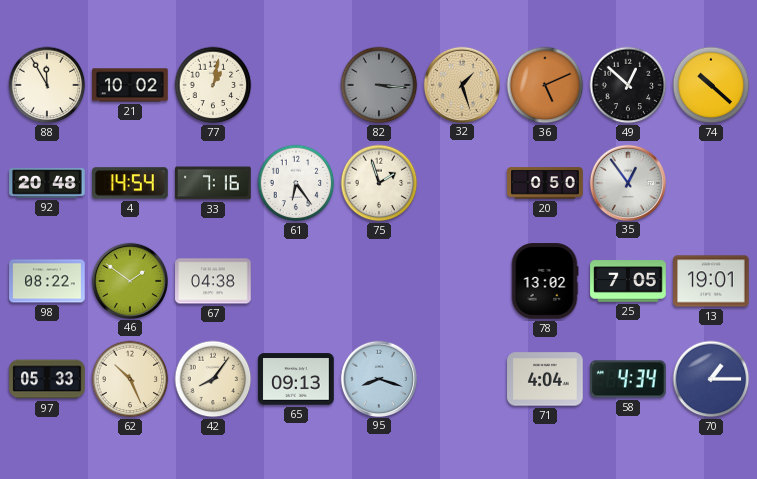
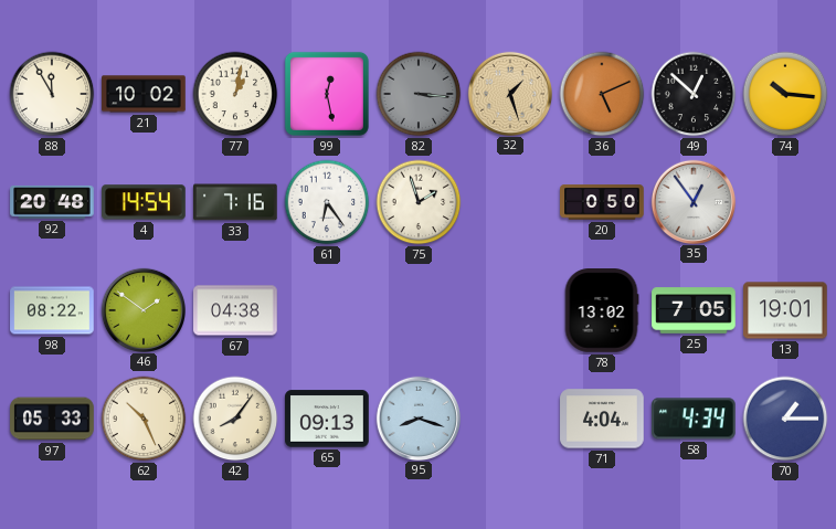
99: none -> 12:28 (327, 94)
74: 10:22 -> 10:16 (785, 94)
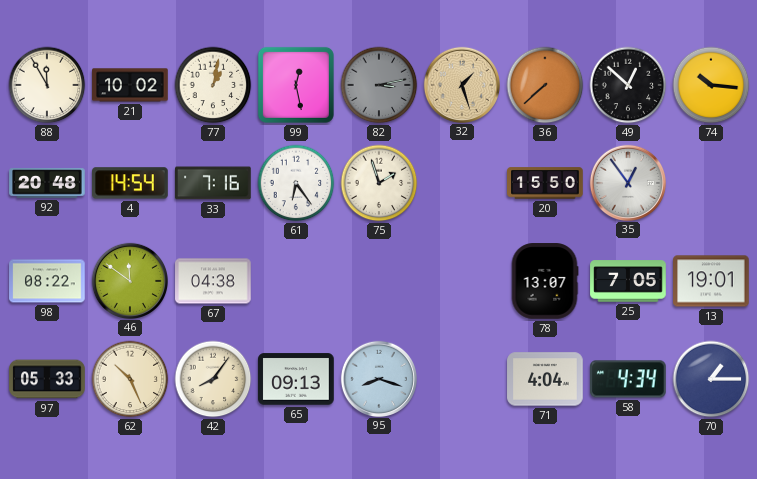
82: 3:16 -> 3:13 (379, 85)
36: 5:11 -> 7:38 (545, 85)
20: 0:50 -> 15:50 (545, 183)
46: 1:51 -> 11:51 (129, 280)
78: 13:02 -> 13:07 (545, 281)
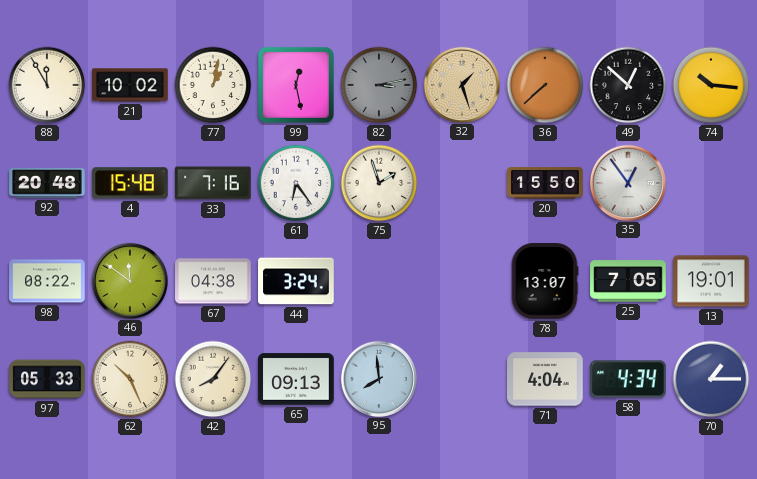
4: 14:54 -> 15:48 (130, 183)
44: none -> 3:24 (296, 281)
95: 8:18 -> 7:59 (378, 378)
